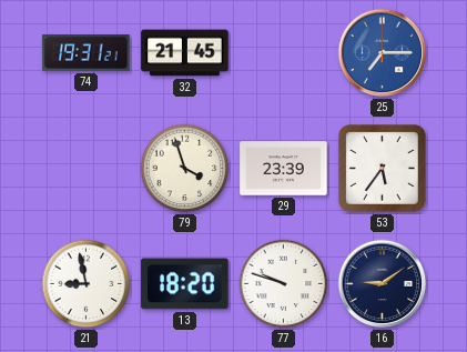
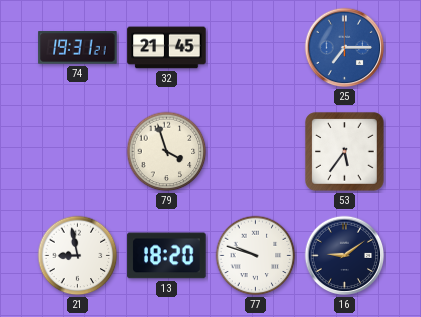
29: 23:39 -> none (284, 169)
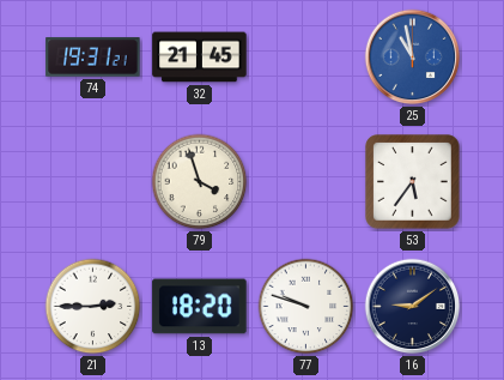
25: 7:15 -> 10:58 (413, 58)
21: 8:58 -> 2:45 (93, 307)
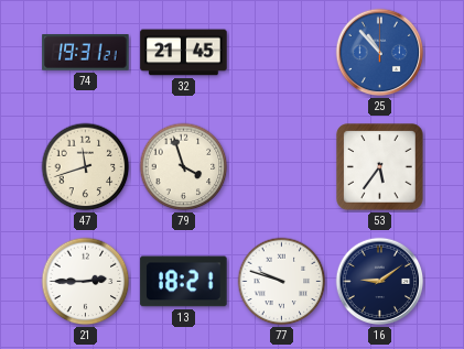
25: 10:58 -> 10:53 (380, 53)
47: none -> 11:42 (86, 167)
13: 18:20 -> 18:21 (184, 282)
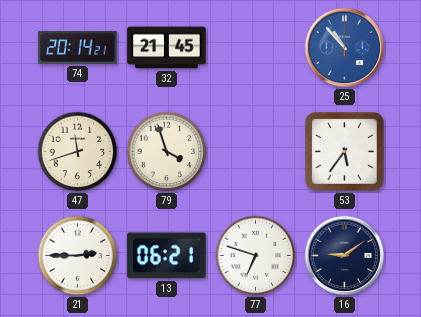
74: 19:31 -> 20:14 (78, 48)
13: 18:21 -> 06:21 (167, 256)
77: 9:48 -> 6:48 (256, 256)
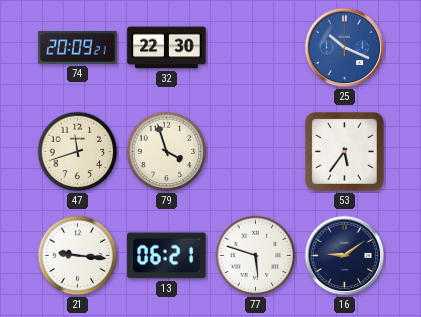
74: 20:14 -> 20:09 (78, 48)
32: 21:45 -> 22:30 (167, 48)
25: 10:53 -> 10:19 (345, 48)
21: 2:45 -> 9:16 (78, 256)
77: 6:48 -> 5:48 (256, 256)
